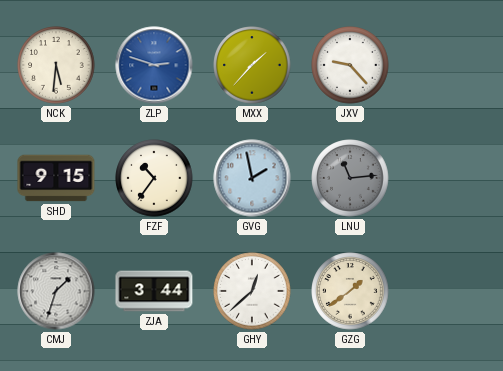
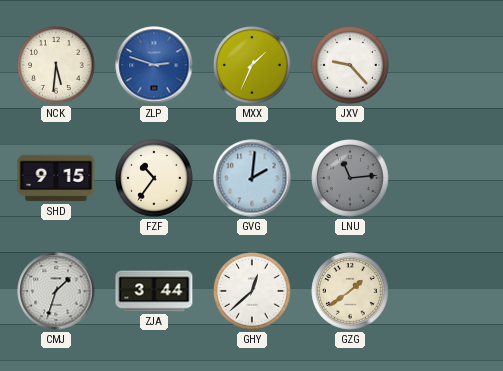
MXX: 1:37 -> 1:34 (252, 65)
GVG: 1:58 -> 2:01 (252, 178)
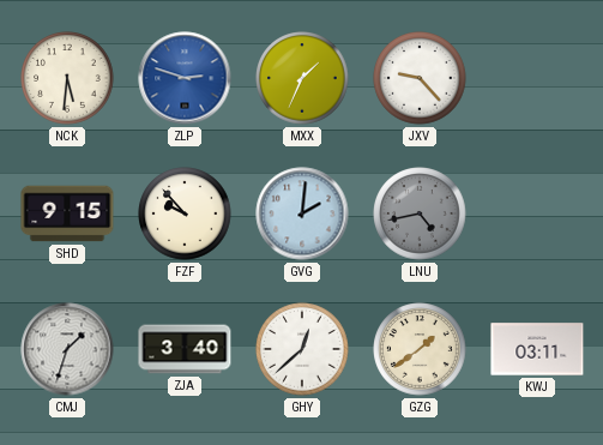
FZF: 10:36 -> 9:53 (185, 214)
LNU: 11:14 -> 4:43 (420, 214)
ZJA: 3:44 -> 3:40 (185, 349)
KWJ: none -> 03:11 (537, 349)
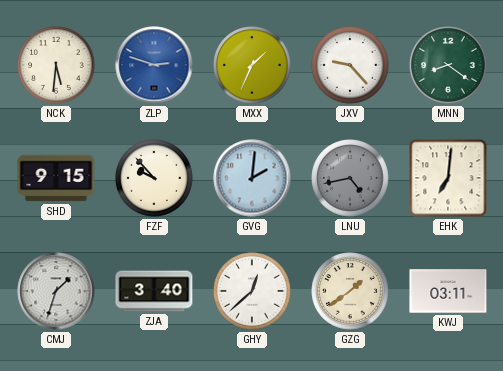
MNN: none -> 8:21 (448, 65)
EHK: none -> 7:01 (448, 178)
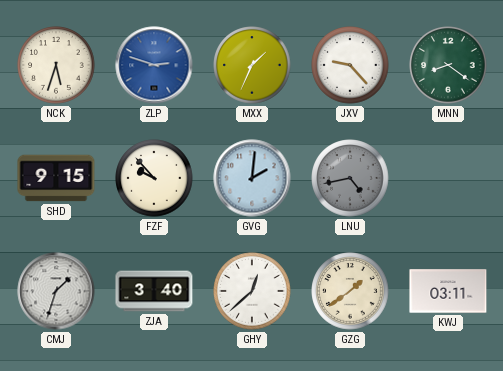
NCK: 5:31 -> 5:33 (56, 65)
EHK: 7:01 -> none (448, 178)
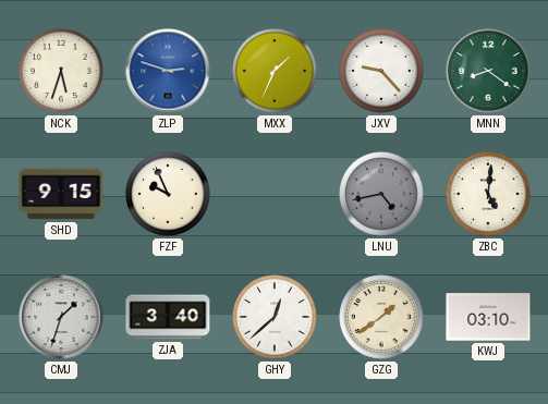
FZF: 9:53 -> 9:56 (168, 194)
GVG: 2:01 -> none (252, 178)
ZBC: none -> 5:01 (488, 194)
KWJ: 03:11 -> 03:10 (488, 317)
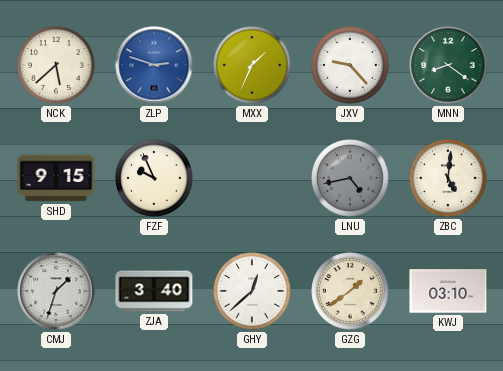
NCK: 5:33 -> 5:38 (56, 65)
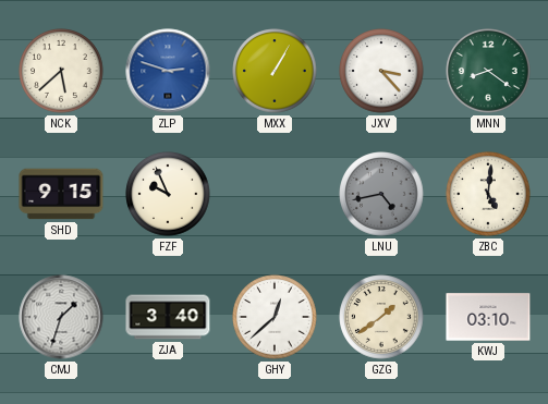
MXX: 1:34 -> 1:05 (275, 71)
JXV: 9:23 -> 3:23 (381, 71)
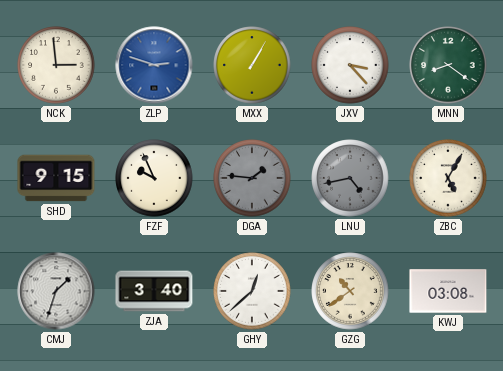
NCK: 5:38 -> 2:59 (56, 65)
DGA: none -> 1:46 (252, 178)
ZBC: 5:01 -> 5:05 (448, 178)
GZG: 1:39 -> 10:39 (350, 291)
KWJ: 03:10 -> 03:08 (448, 291)
